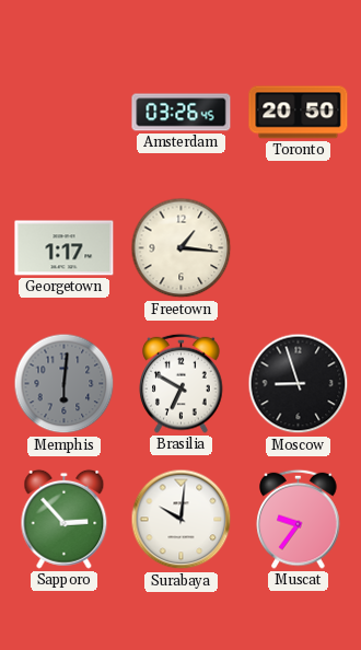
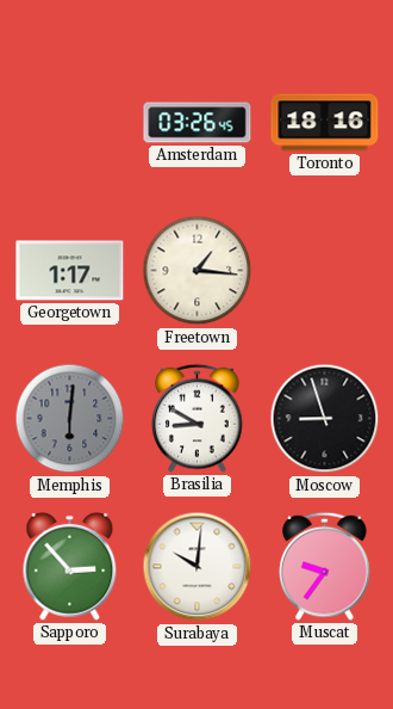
Toronto: 20:50 -> 18:16 (325, 123)
Brasilia: 6:50 -> 8:50 (198, 418)
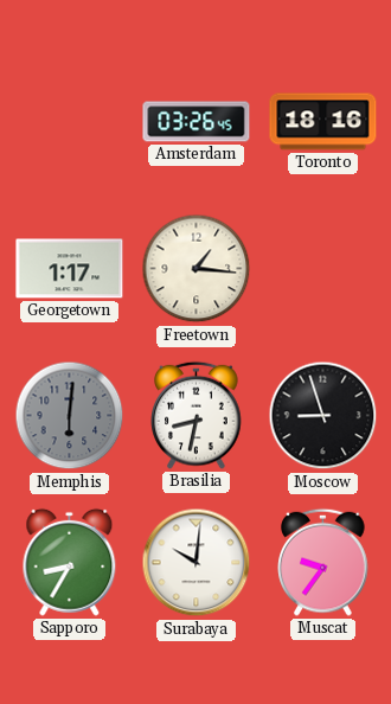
Brasilia: 8:50 -> 8:32 (197, 415)
Sapporo: 2:53 -> 8:35 (70, 562)
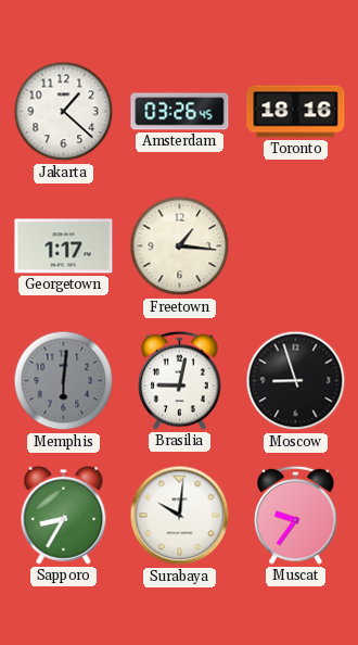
Jakarta: none -> 1:22 (64, 112)
Brasilia: 8:32 -> 9:02 (180, 380)
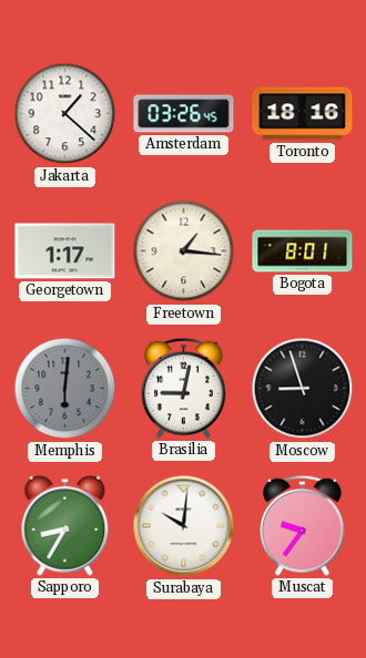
Bogota: none -> 8:01 (303, 251)
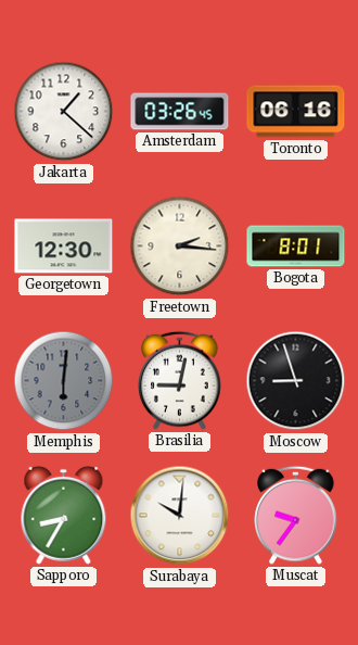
Toronto: 18:16 -> 06:16 (296, 112)
Georgetown: 1:17 -> 12:30 (64, 246)
Freetown: 1:16 -> 2:16 (180, 246)
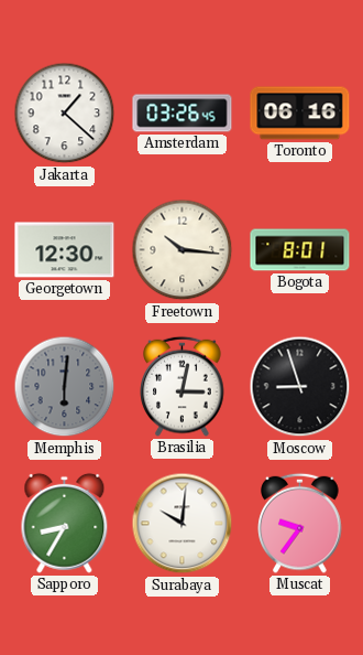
Freetown: 2:16 -> 10:16 (183, 250)
Brasilia: 9:02 -> 3:02 (183, 386)
